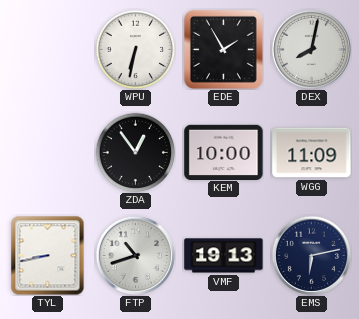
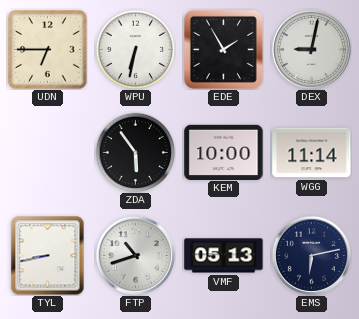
UDN: none -> 6:45 (48, 50)
DEX: 8:02 -> 9:02 (311, 49)
ZDA: 12:54 -> 5:54 (135, 152)
WGG: 11:09 -> 11:14 (312, 153)
VMF: 19:13 -> 05:13 (224, 256)
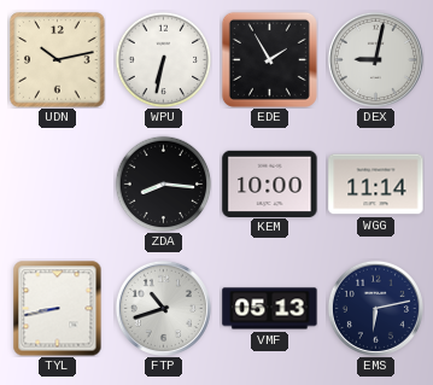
UDN: 6:45 -> 10:13 (58, 60)
ZDA: 5:54 -> 8:16 (163, 183)
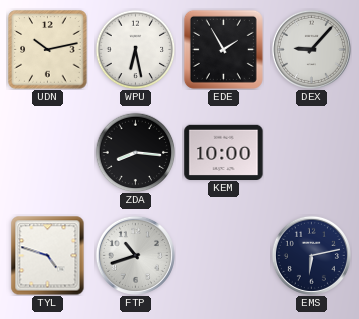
WPU: 6:32 -> 6:28 (135, 49)
DEX: 9:02 -> 9:07 (311, 49)
WGG: 11:14 -> none (376, 185)
TYL: 8:43 -> 4:48 (48, 255)
VMF: 05:13 -> none (270, 309)
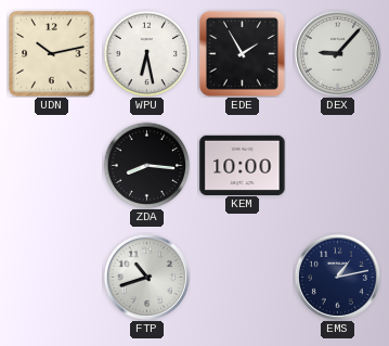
TYL: 4:48 -> none (48, 255)
EMS: 6:13 -> 1:13 (337, 277)
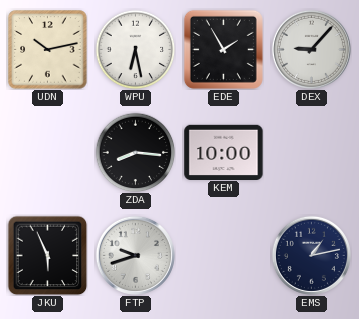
JKU: none -> 5:56 (47, 255)
FTP: 10:42 -> 9:42 (135, 255)
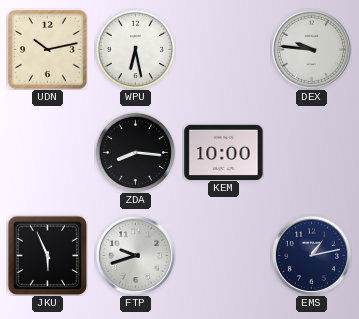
EDE: 1:55 -> none (223, 49)
DEX: 9:07 -> 9:46 (311, 49)
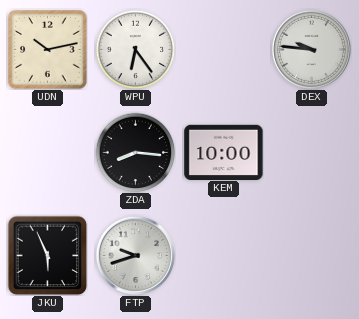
WPU: 6:28 -> 6:24 (135, 49)
EMS: 1:13 -> none (311, 255)
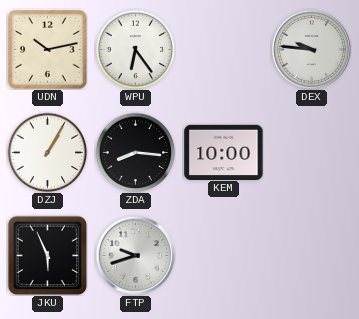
DZJ: none -> 1:05 (47, 152)
